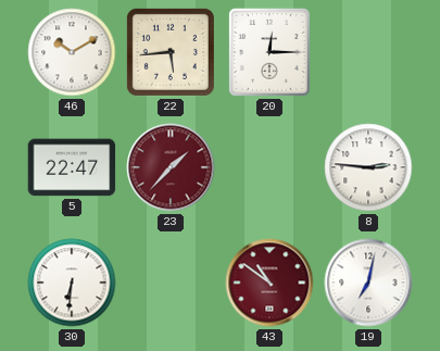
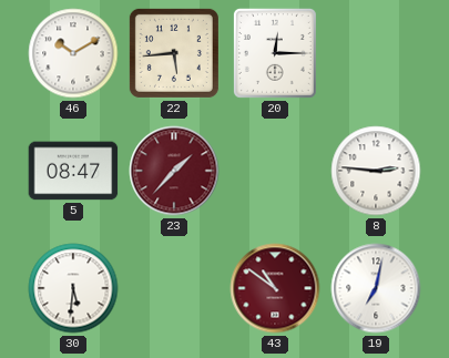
5: 22:47 -> 08:47 (73, 171)
30: 6:31 -> 5:31 (73, 288)
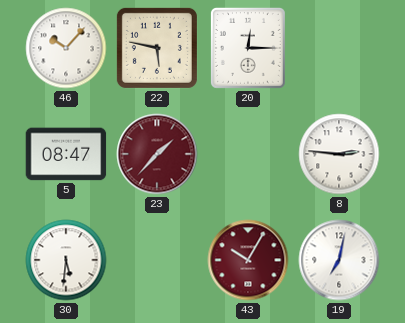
46: 10:10 -> 10:07 (66, 48)
22: 5:44 -> 5:47 (157, 48)
43: 10:51 -> 10:05 (248, 260)
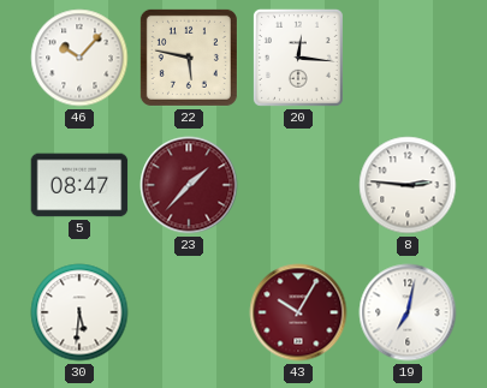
20: 12:15 -> 12:16 (298, 58)
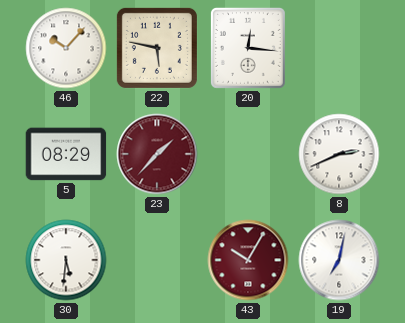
5: 08:47 -> 08:29 (66, 154)
8: 2:46 -> 2:41 (339, 154)
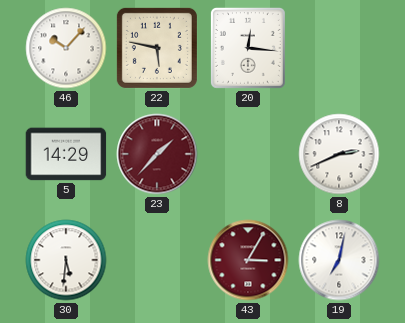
5: 08:29 -> 14:29 (66, 154)
43: 10:05 -> 3:05 (248, 260)
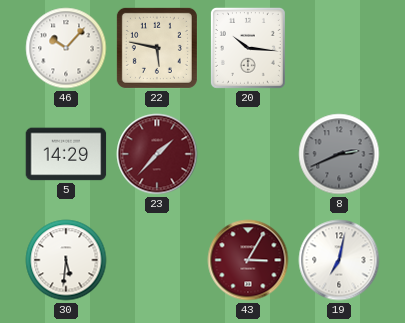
20: 12:16 -> 10:16 (248, 48)
8 dial: white -> grey (339, 154)
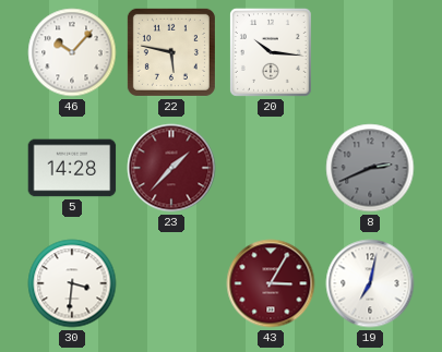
5: 14:29 -> 14:28 (72, 168)
30: 5:31 -> 3:31 (72, 283)
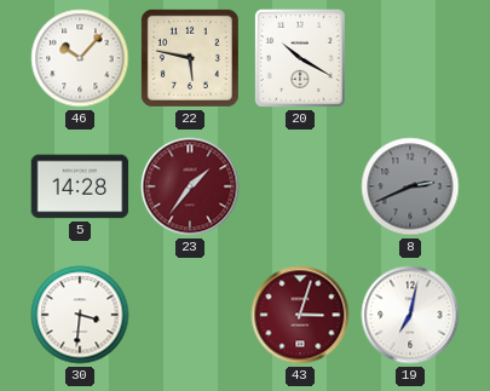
20: 10:16 -> 10:20 (300, 58)
23: 1:37 -> 1:36 (190, 186)
43: 3:05 -> 3:03 (300, 315)
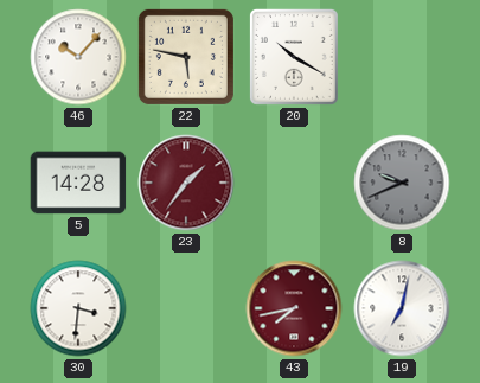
8: 2:41 -> 9:41 (402, 183)
43: 3:03 -> 7:43 (294, 308)
